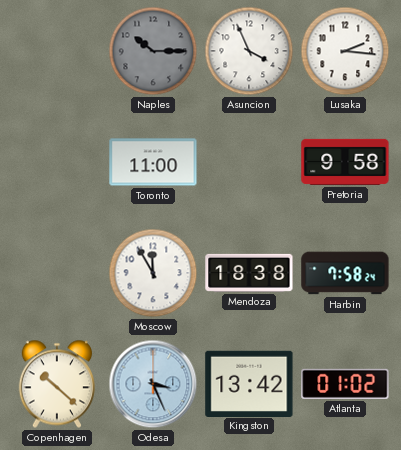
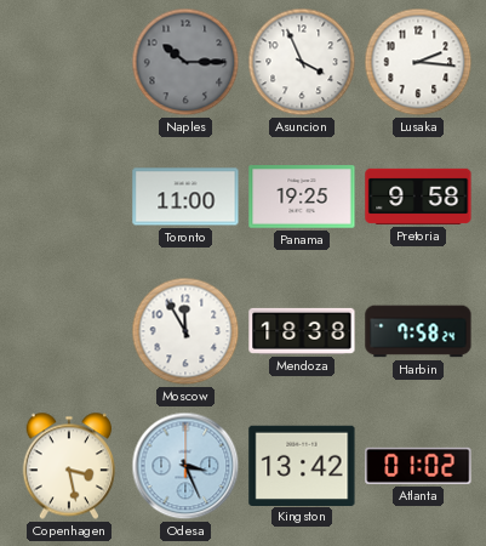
Panama: none -> 19:25 (302, 197)
Copenhagen: 10:22 -> 3:28 (68, 466)
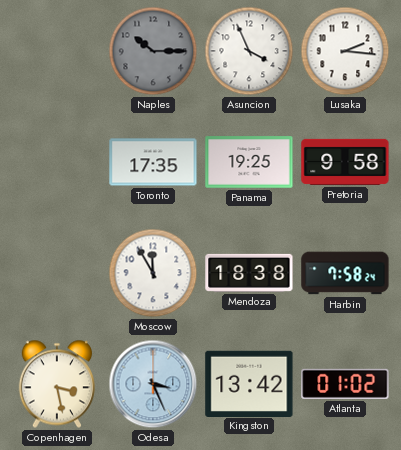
Toronto: 11:00 -> 17:35 (153, 162)
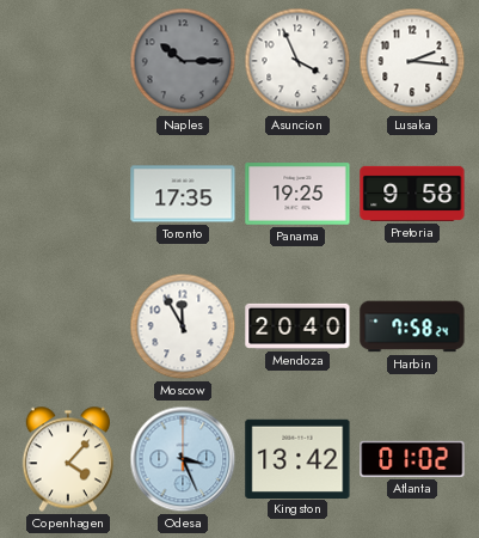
Mendoza: 18:38 -> 20:40 (297, 326)
Copenhagen: 3:28 -> 4:07 (67, 459)
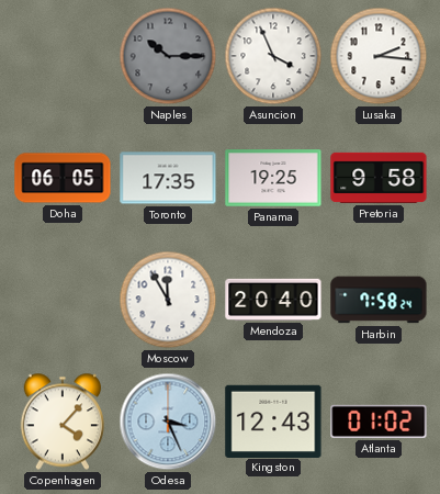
Doha: none -> 06:05 (63, 178)
Kingston: 13:42 -> 12:43 (273, 420)
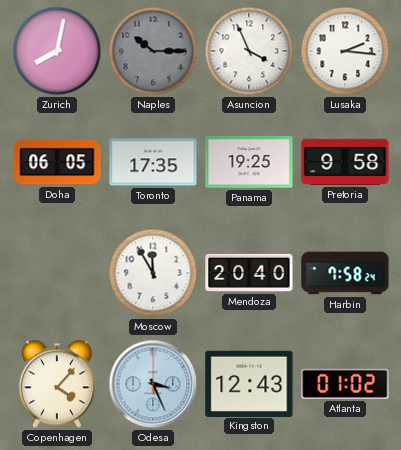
Zurich: none -> 8:02 (57, 51)
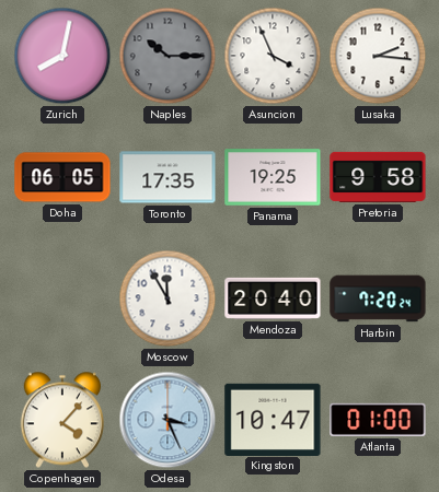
Harbin: 7:58 -> 7:20 (378, 298)
Kingston: 12:43 -> 10:47 (273, 419)
Atlanta: 01:02 -> 01:00 (378, 420)
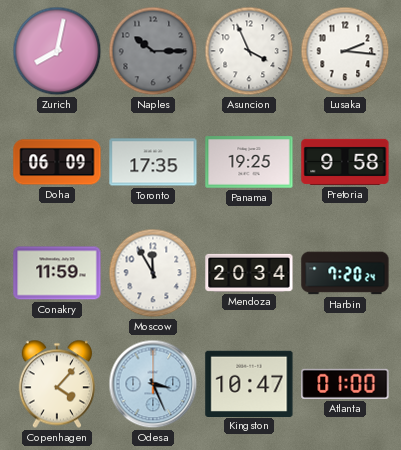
Doha: 06:05 -> 06:09 (57, 162)
Conakry: none -> 11:59 (57, 273)
Mendoza: 20:40 -> 20:34 (249, 273)
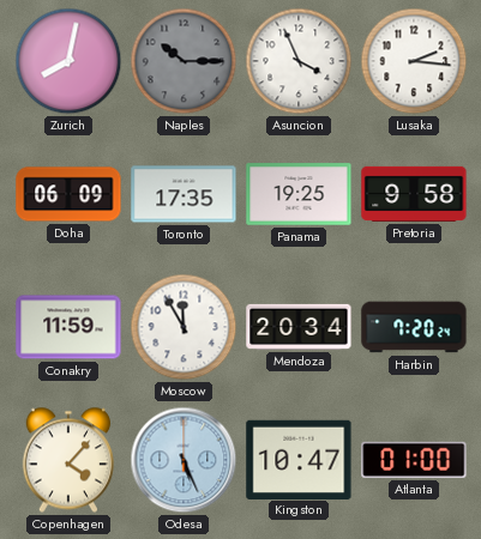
Odesa: 3:26 -> 5:26 (184, 460)
